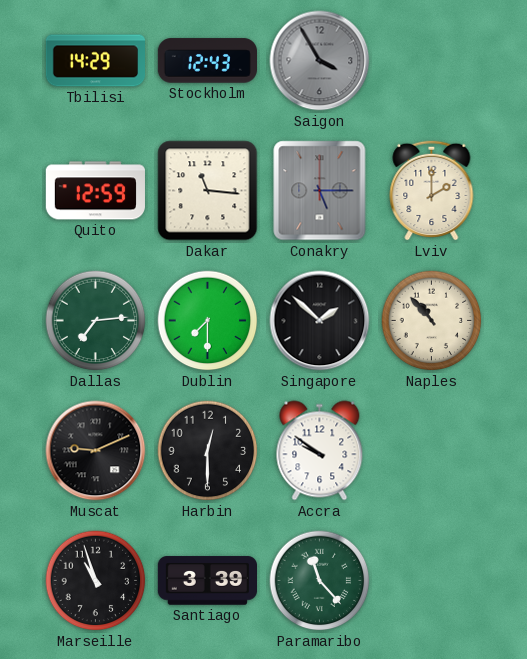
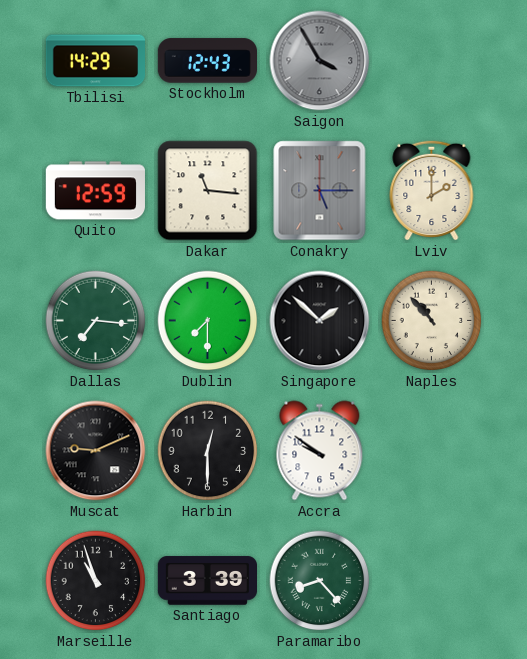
Dallas: 7:14 -> 7:16 (96, 321)
Paramaribo: 11:23 -> 8:23 (320, 581)
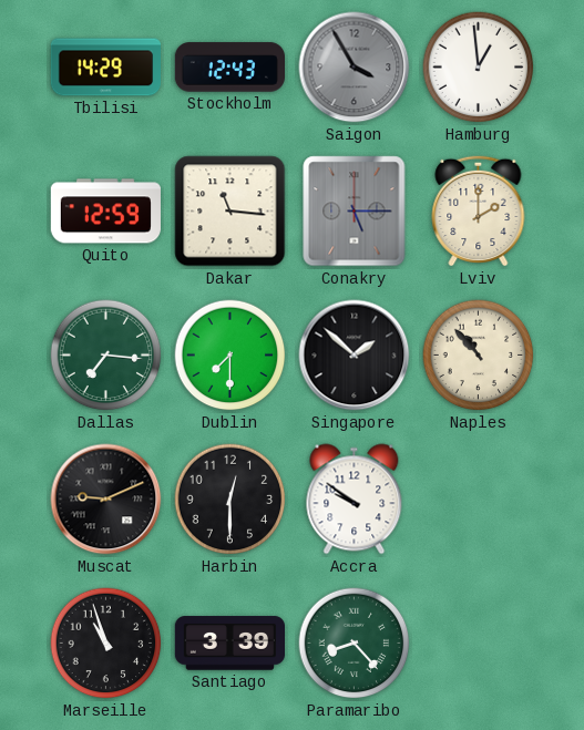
Hamburg: none -> 12:59 (479, 68)
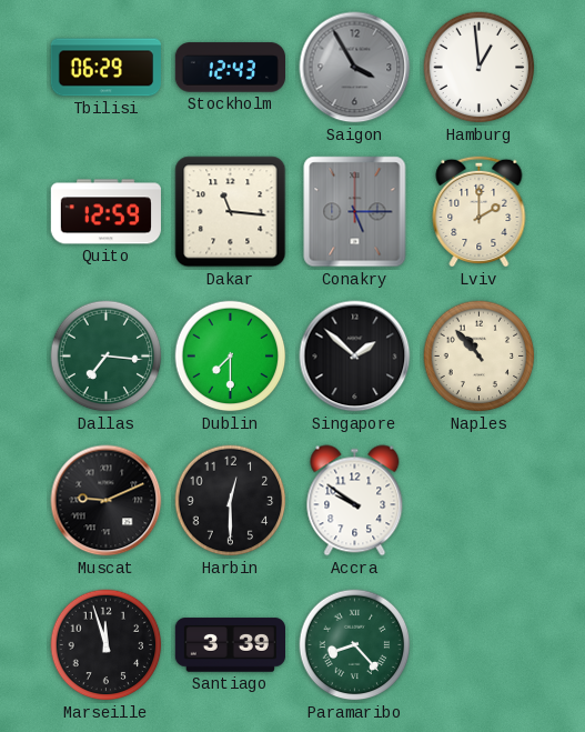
Tbilisi: 14:29 -> 06:29 (105, 68)
Marseille: 10:57 -> 11:57 (107, 645)
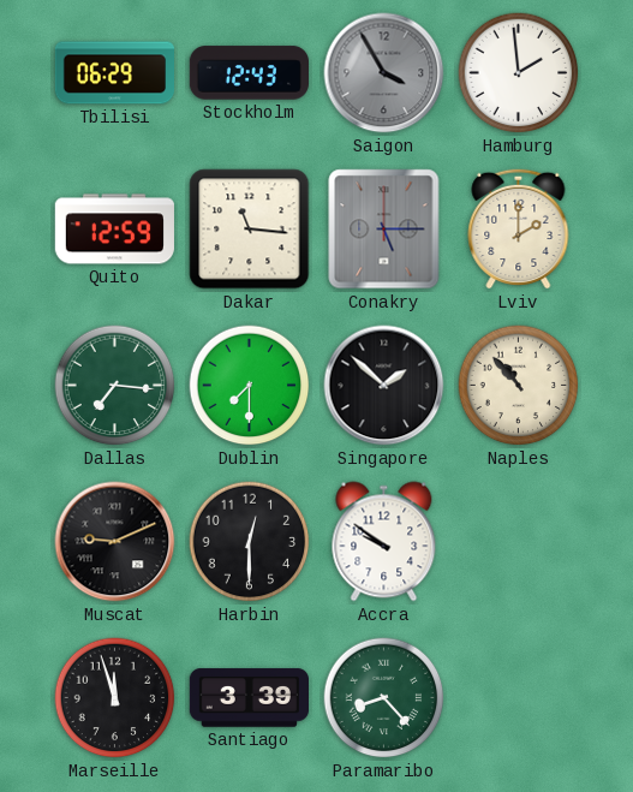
Hamburg: 12:59 -> 1:59 (519, 73)
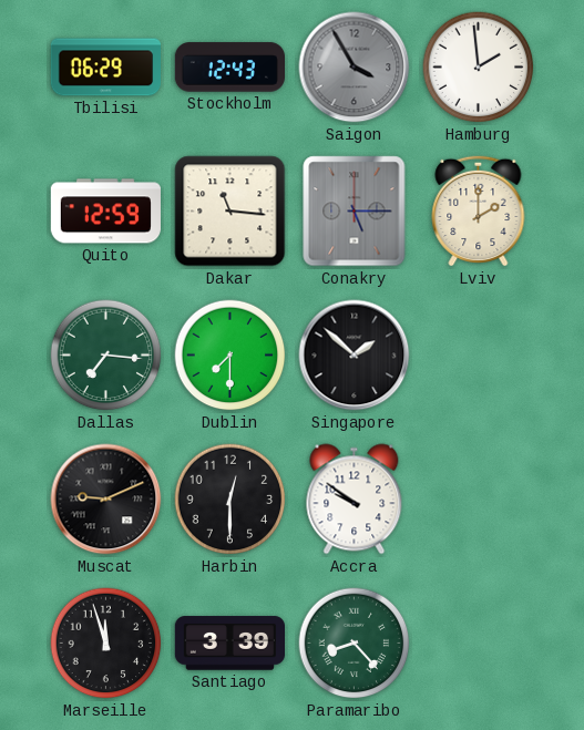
Naples: 10:53 -> none (519, 386)
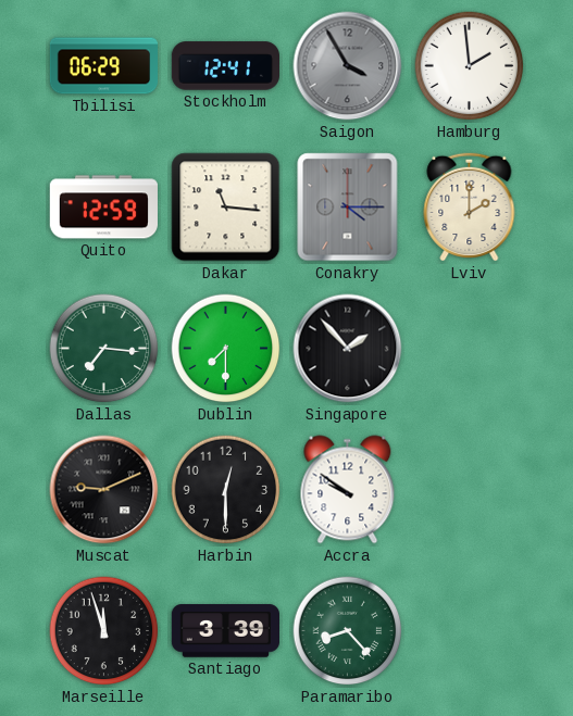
Stockholm: 12:43 -> 12:41 (225, 66)
Conakry: 5:15 -> 4:15 (348, 208)
Singapore: 1:52 -> 1:53 (348, 349)
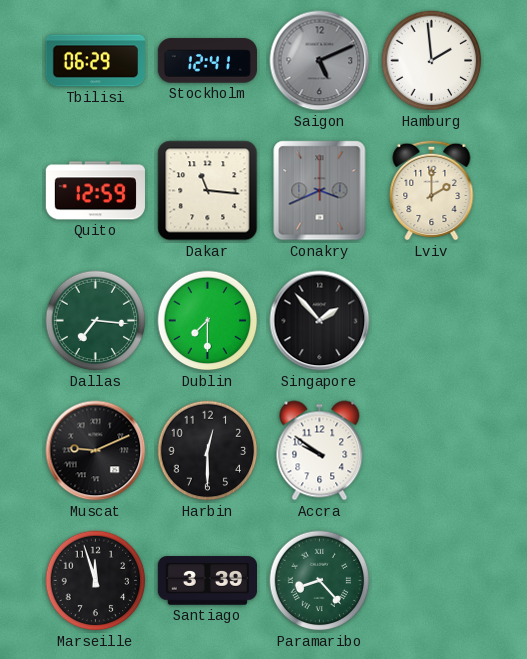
Saigon: 3:55 -> 5:11 (320, 61)
Conakry: 4:15 -> 3:41 (320, 191)
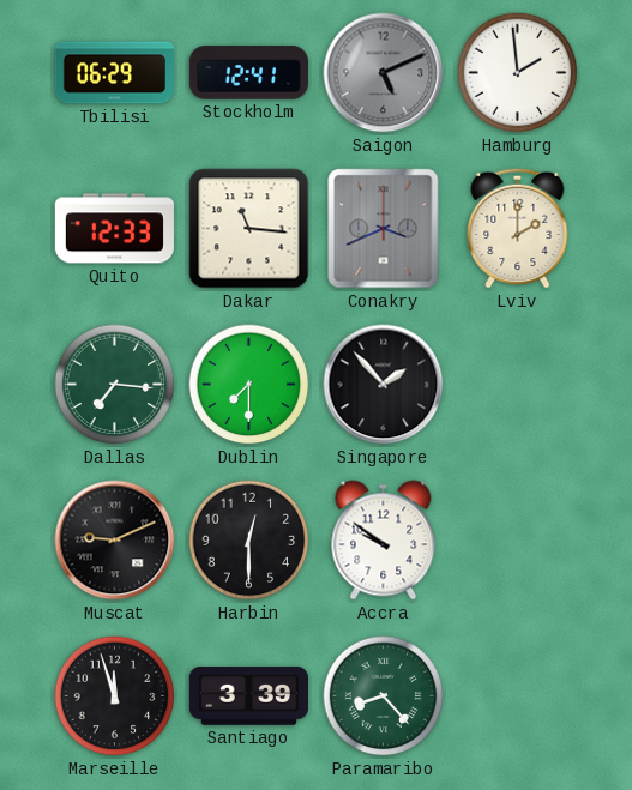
Quito: 12:59 -> 12:33 (114, 229)
